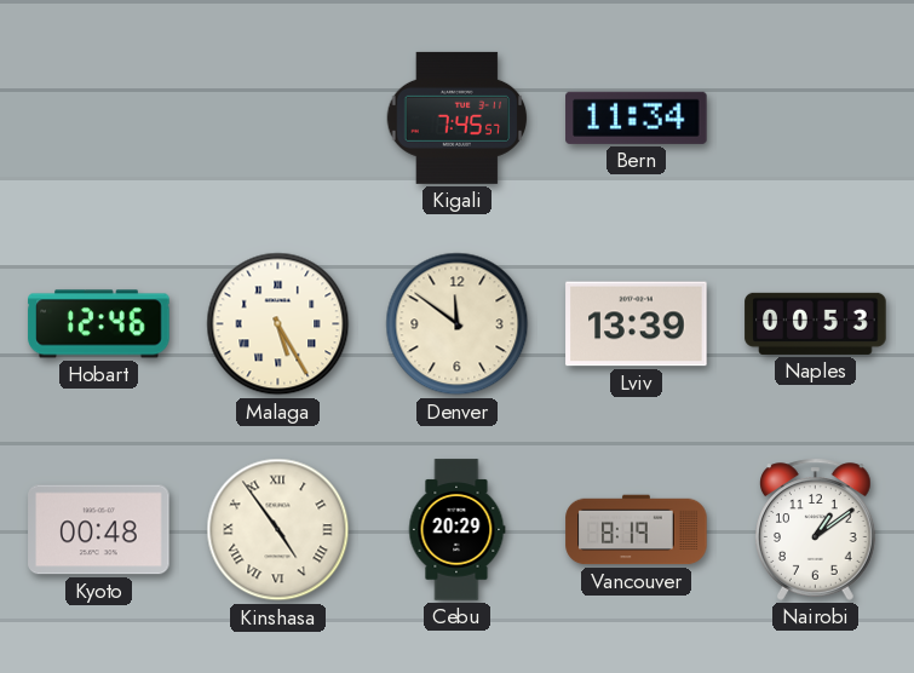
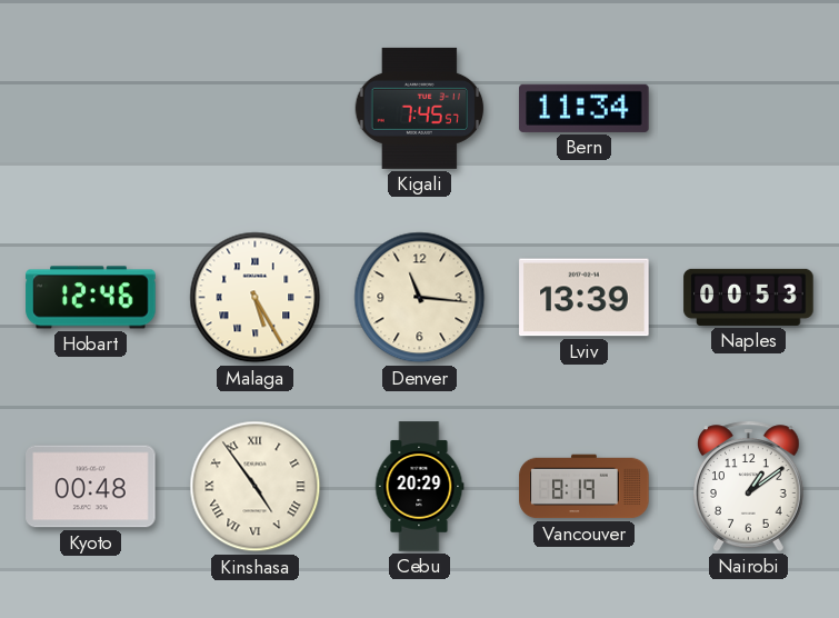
Denver: 11:51 -> 11:16 (420, 298)
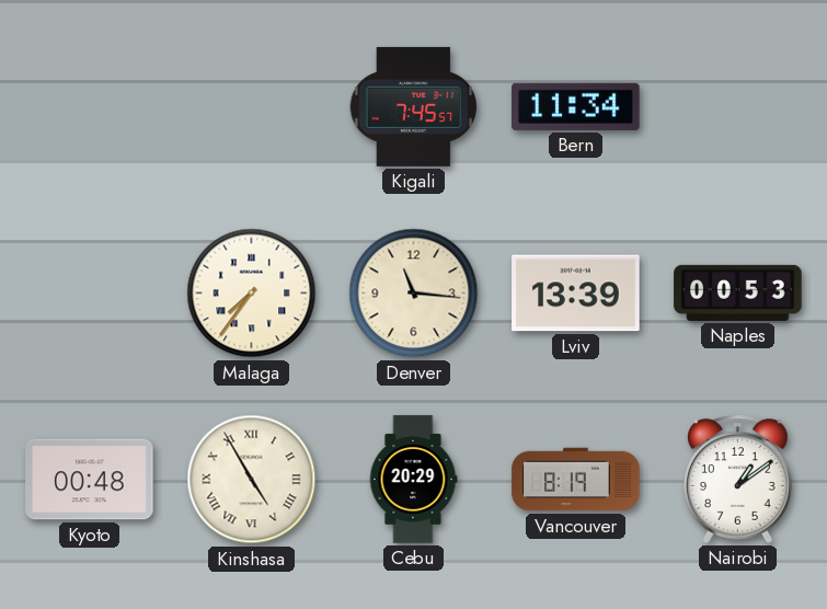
Hobart: 12:46 -> none (91, 298)
Malaga: 5:25 -> 7:36 (252, 294)
Kinshasa: 4:54 -> 4:55 (252, 480)
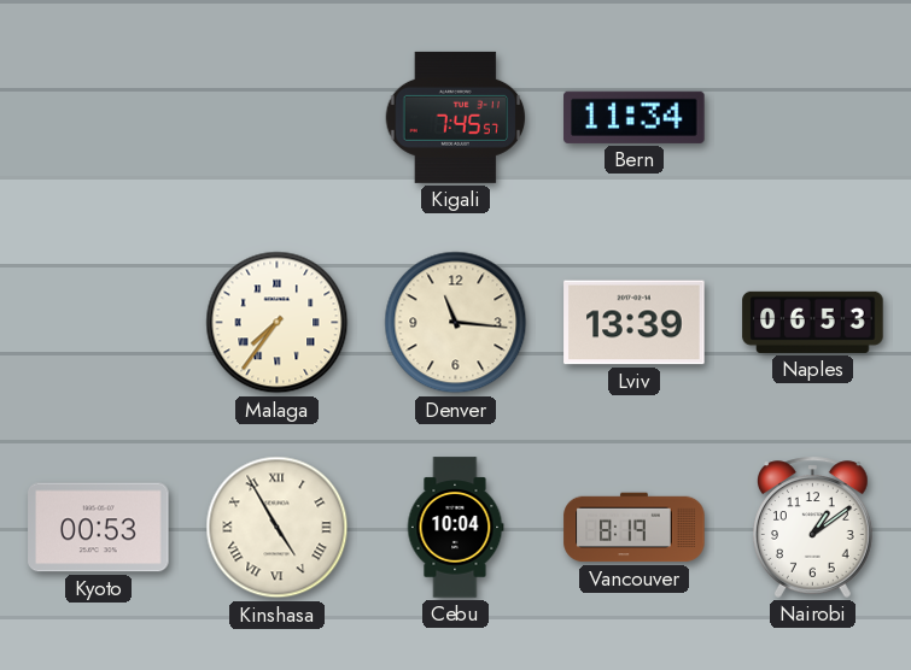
Naples: 00:53 -> 06:53 (813, 322)
Kyoto: 00:48 -> 00:53 (99, 528)
Cebu: 20:29 -> 10:04 (455, 528)
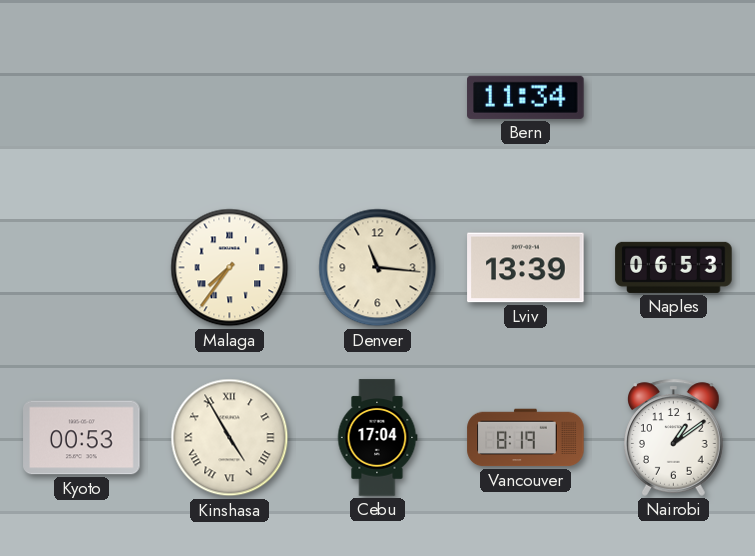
Kigali: 7:45 -> none (456, 117)
Cebu: 10:04 -> 17:04 (377, 438)
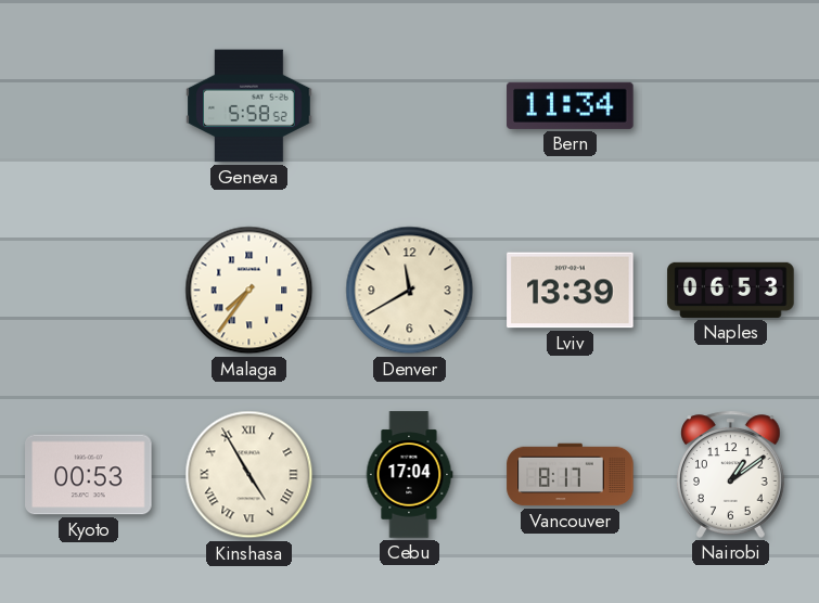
Geneva: none -> 5:58 (249, 106)
Denver: 11:16 -> 11:40 (410, 291)
Vancouver: 8:19 -> 8:17 (571, 475)
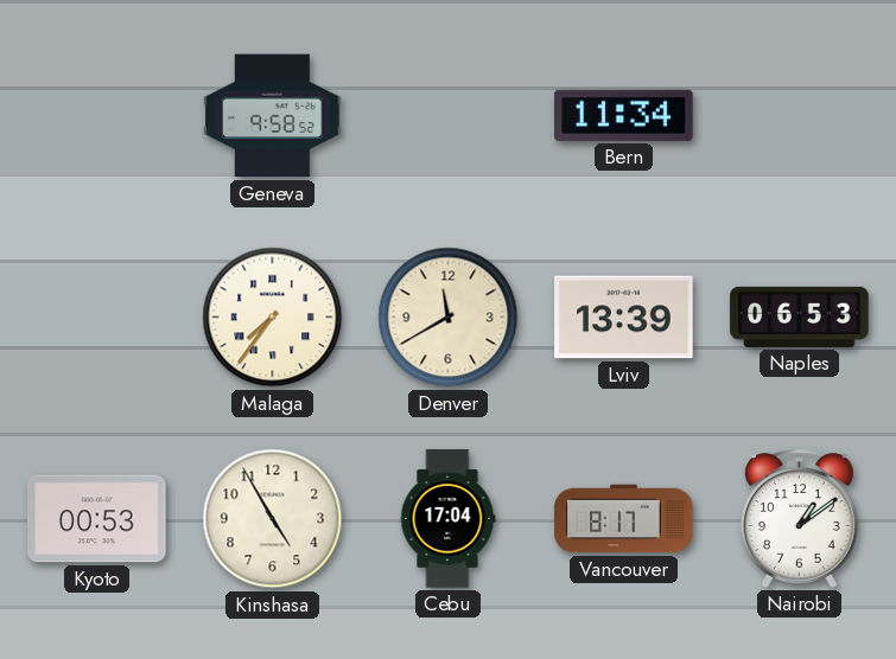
Geneva: 5:58 -> 9:58 (273, 116)
Kinshasa numerals: Roman -> Arabic (273, 519)
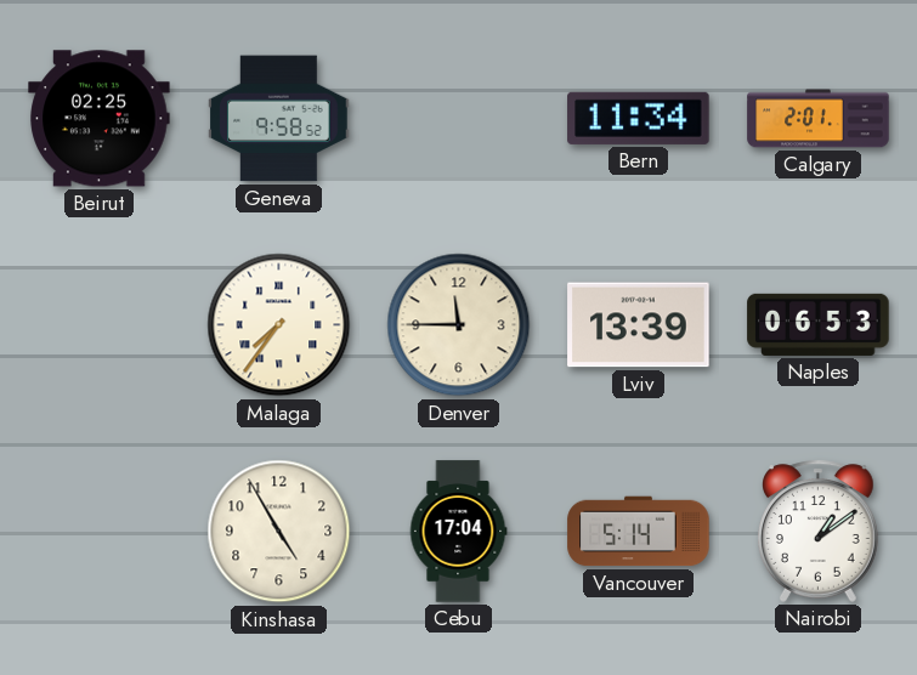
Beirut: none -> 02:25 (100, 119)
Calgary: none -> 2:01 (819, 119)
Denver: 11:40 -> 11:45 (459, 325)
Kyoto: 00:53 -> none (97, 519)
Vancouver: 8:17 -> 5:14 (639, 532)
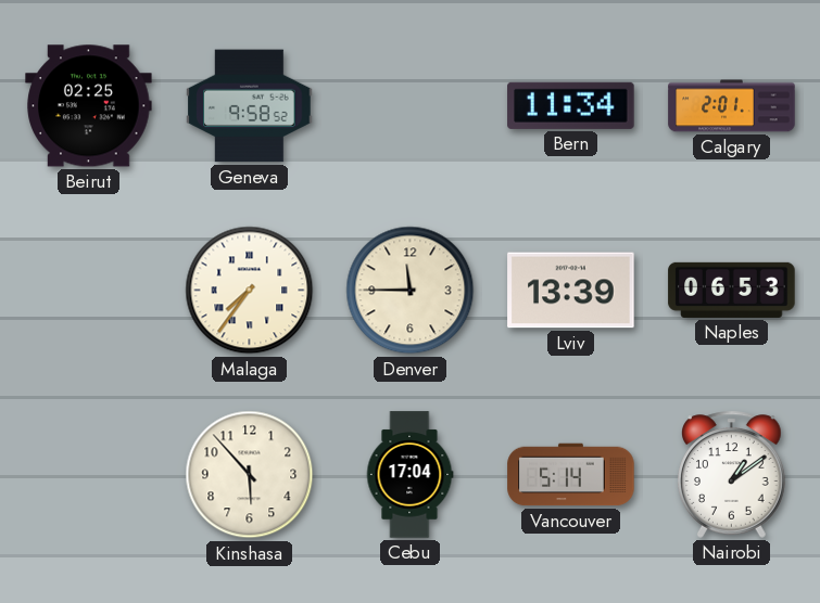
Kinshasa: 4:55 -> 5:53 (250, 475)
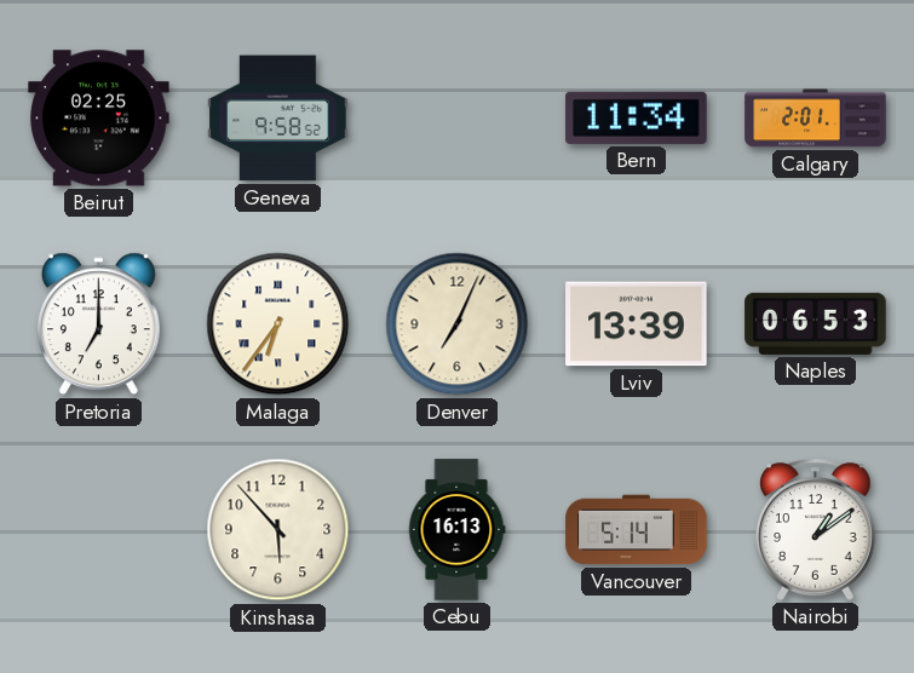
Pretoria: none -> 7:00 (98, 324)
Malaga: 7:36 -> 6:36 (278, 324)
Denver: 11:45 -> 7:04 (458, 324)
Cebu: 17:04 -> 16:13 (456, 530)
